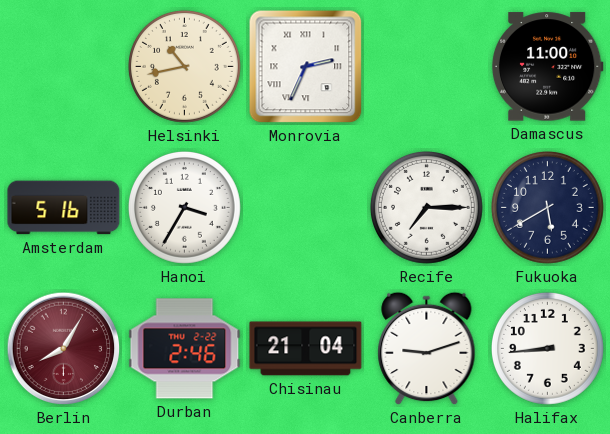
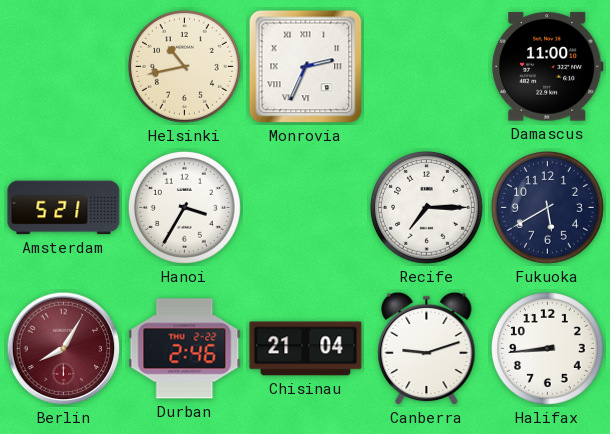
Amsterdam: 5:16 -> 5:21 (64, 208)
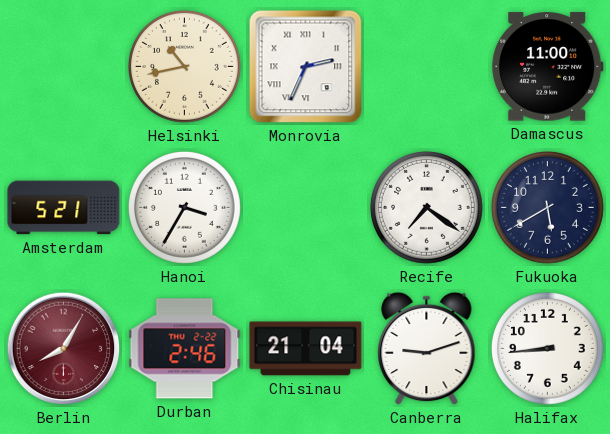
Recife: 7:15 -> 7:21 (426, 207)
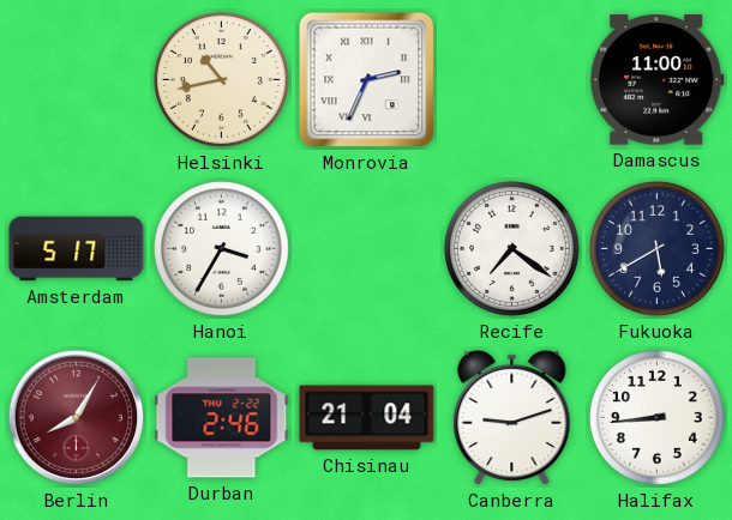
Amsterdam: 5:21 -> 5:17 (77, 249)
